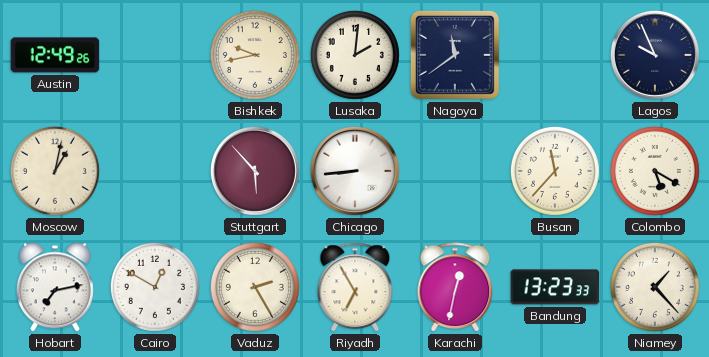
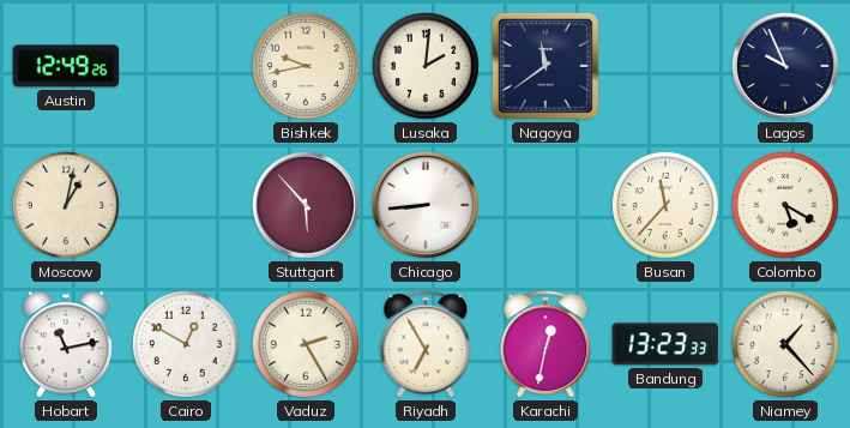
Hobart: 7:13 -> 11:13 (66, 344)
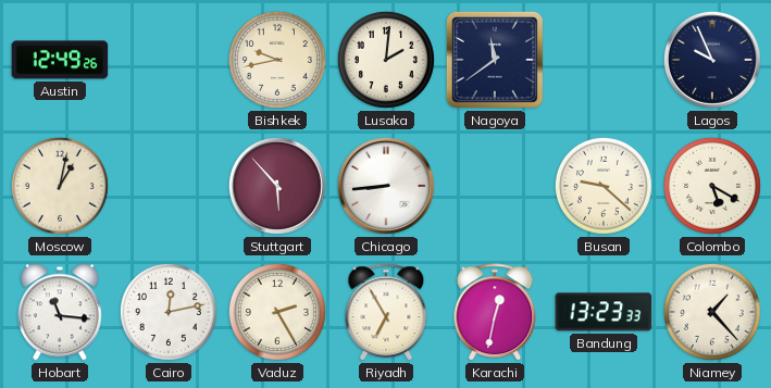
Busan: 11:37 -> 9:22 (604, 186)
Hobart: 11:13 -> 11:16 (60, 312)
Cairo: 12:50 -> 12:13 (169, 312)
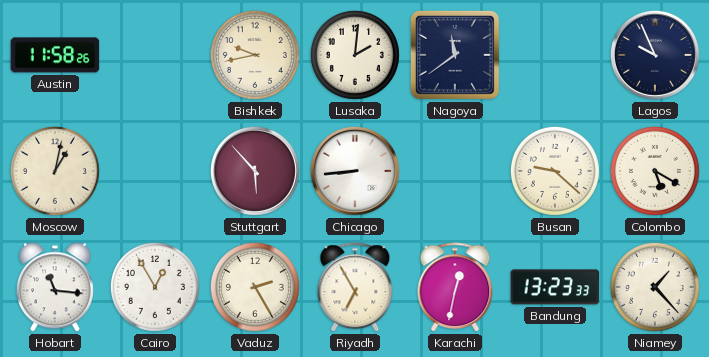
Austin: 12:49 -> 11:58 (55, 55)
Cairo: 12:13 -> 12:55 (155, 287)
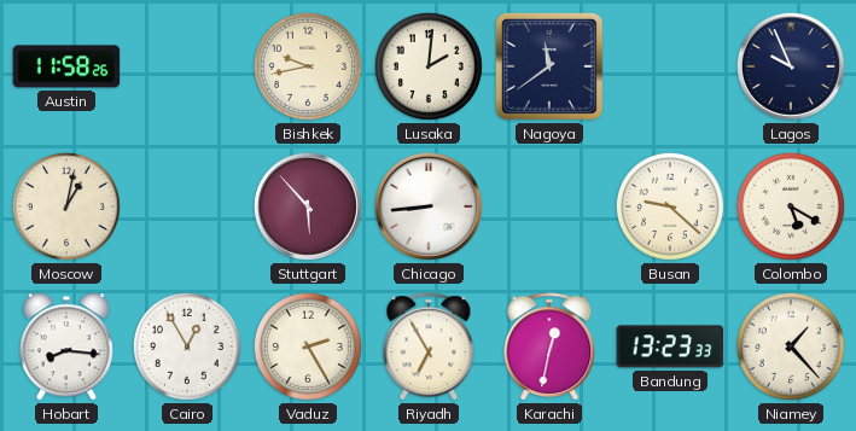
Hobart: 11:16 -> 8:16 (66, 346)
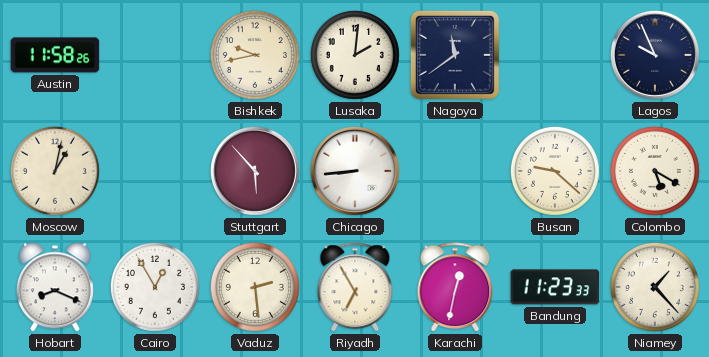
Hobart: 8:16 -> 8:19 (55, 287)
Vaduz: 2:25 -> 2:29 (255, 287)
Bandung: 13:23 -> 11:23 (555, 287)
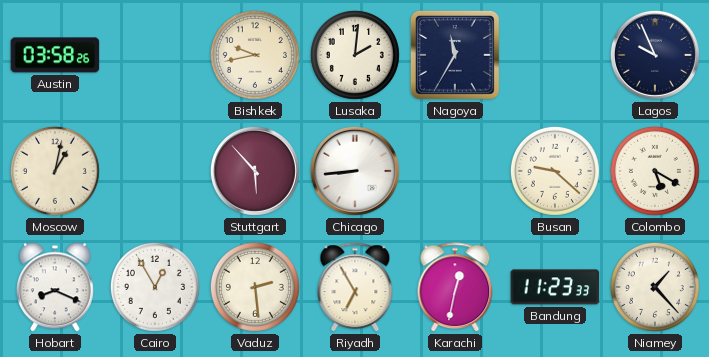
Austin: 11:58 -> 03:58 (55, 55)
Nagoya: 11:39 -> 11:35 (455, 55)
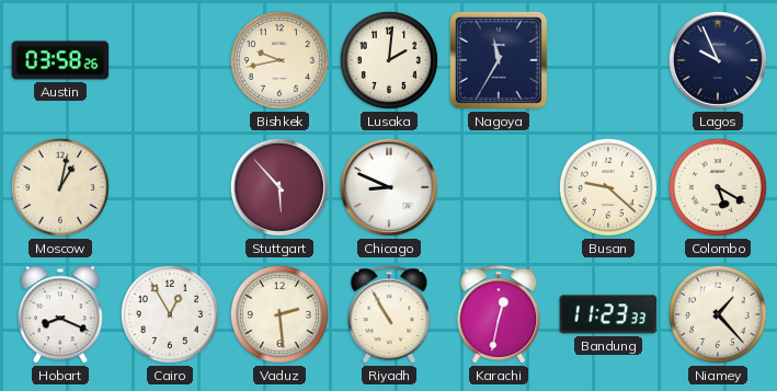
Chicago: 8:44 -> 8:49 (389, 187)
Riyadh: 6:55 -> 10:55 (389, 315)
